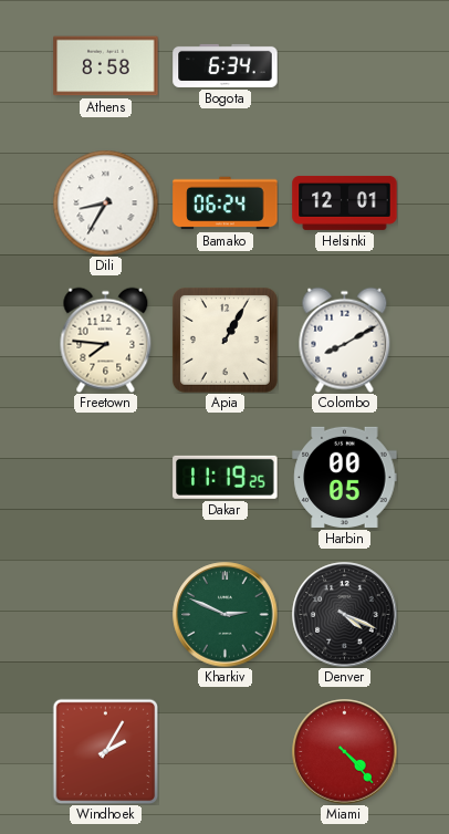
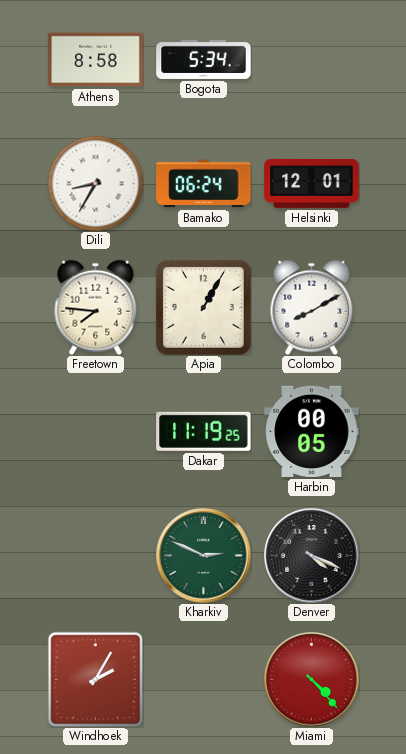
Bogota: 6:34 -> 5:34 (204, 59)
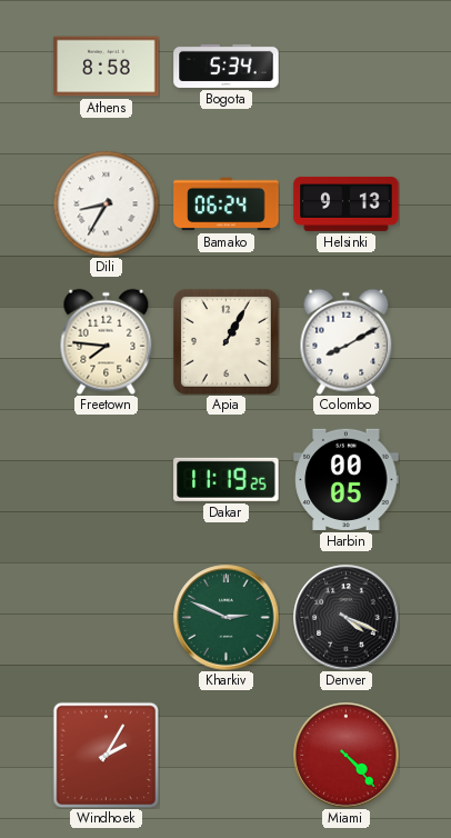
Helsinki: 12:01 -> 9:13 (347, 203)
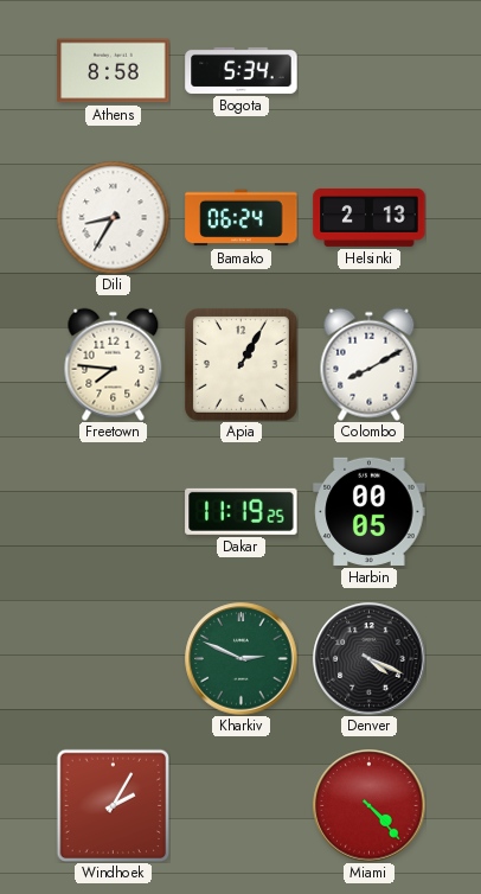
Helsinki: 9:13 -> 2:13 (370, 217)
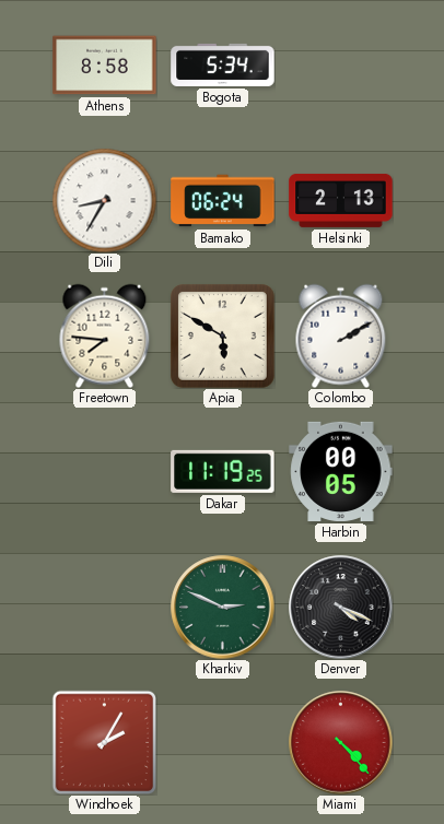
Apia: 1:05 -> 5:50 (222, 336)
Colombo: 8:10 -> 2:10 (341, 336)
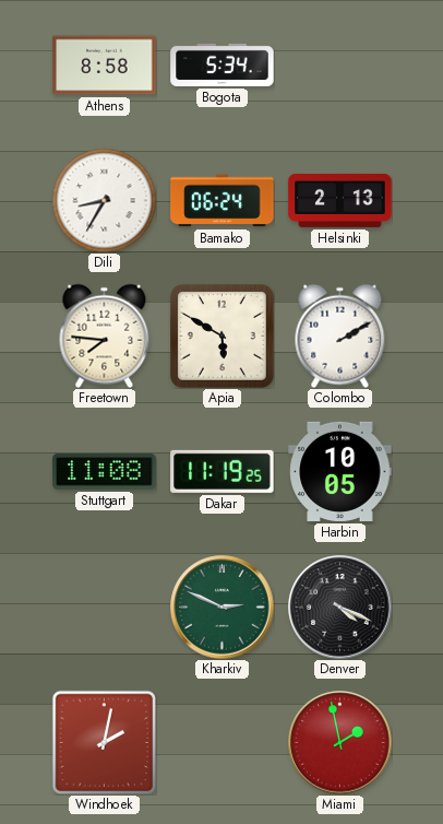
Stuttgart: none -> 11:08 (105, 472)
Harbin: 00:05 -> 10:05 (340, 471)
Windhoek: 2:05 -> 2:02 (104, 742)
Miami: 4:23 -> 1:58 (340, 743)
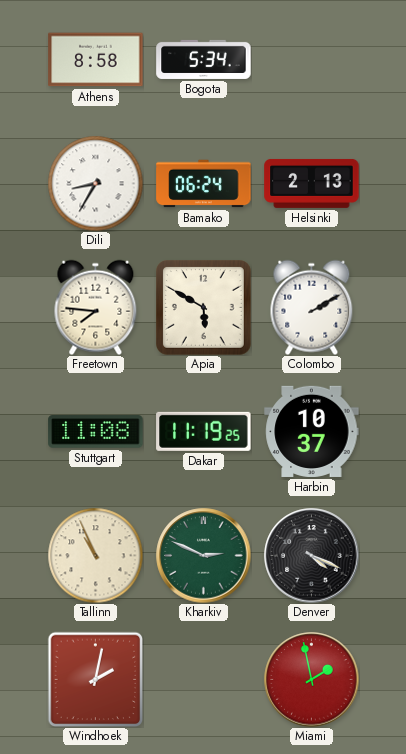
Harbin: 10:05 -> 10:37 (312, 431)
Tallinn: none -> 10:56 (95, 555)
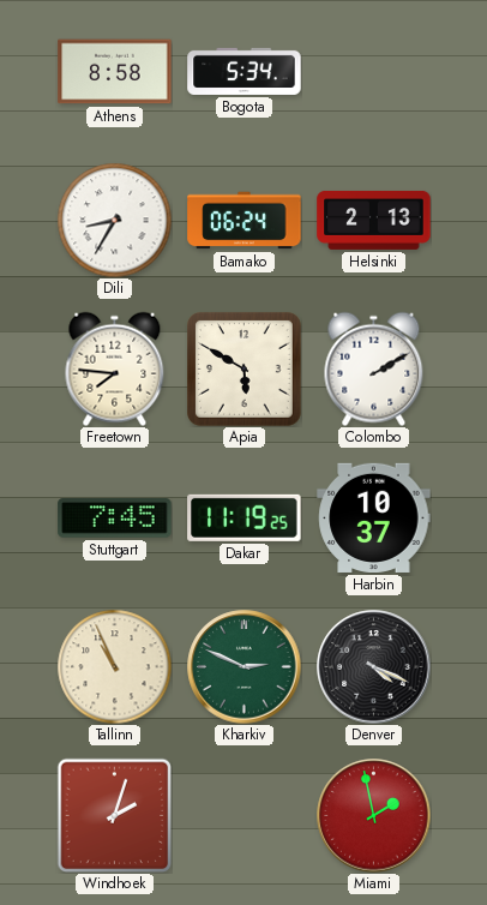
Stuttgart: 11:08 -> 7:45 (115, 519)
Windhoek: 2:02 -> 2:03 (114, 815)
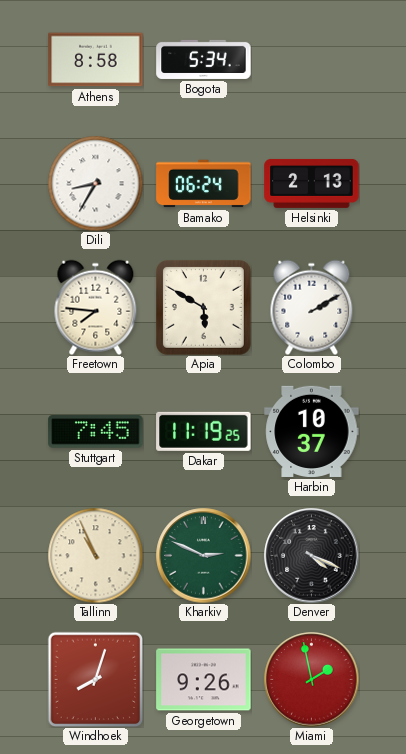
Windhoek: 2:03 -> 8:03 (95, 679)
Georgetown: none -> 9:26 (204, 680)
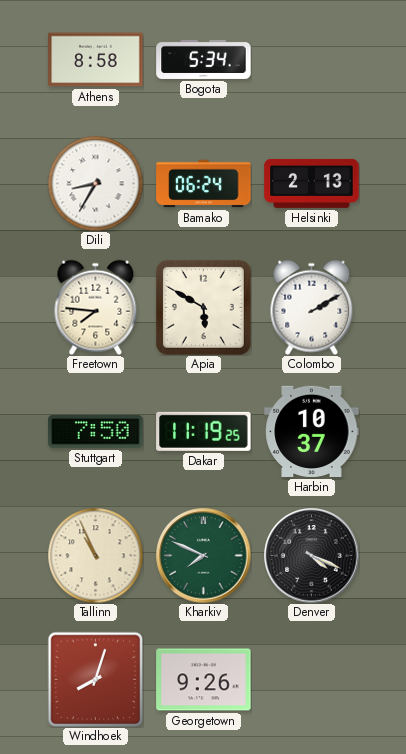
Stuttgart: 7:45 -> 7:50 (96, 432)
Kharkiv: 2:49 -> 7:49 (204, 556)
Miami: 1:58 -> none (312, 680)
